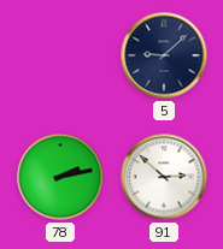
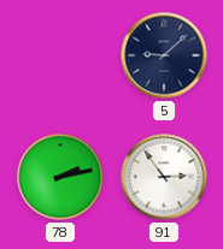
91: 2:52 -> 2:54 (164, 177)
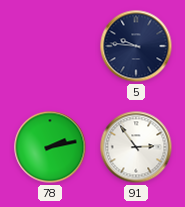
5: 9:08 -> 9:46 (136, 46)
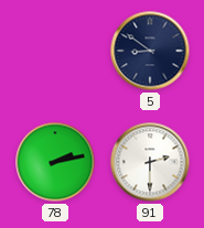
5: 9:46 -> 8:51 (150, 51)
91: 2:54 -> 2:30 (150, 162)
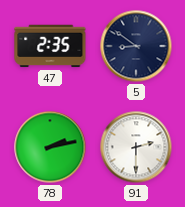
47: none -> 2:35 (50, 46)
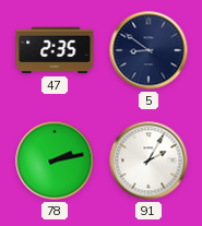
91: 2:30 -> 2:05 (148, 160)
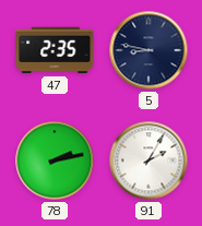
5: 8:51 -> 8:47 (148, 50)
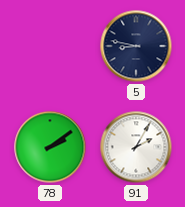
47: 2:35 -> none (55, 50)
78: 2:13 -> 2:09 (50, 147)
